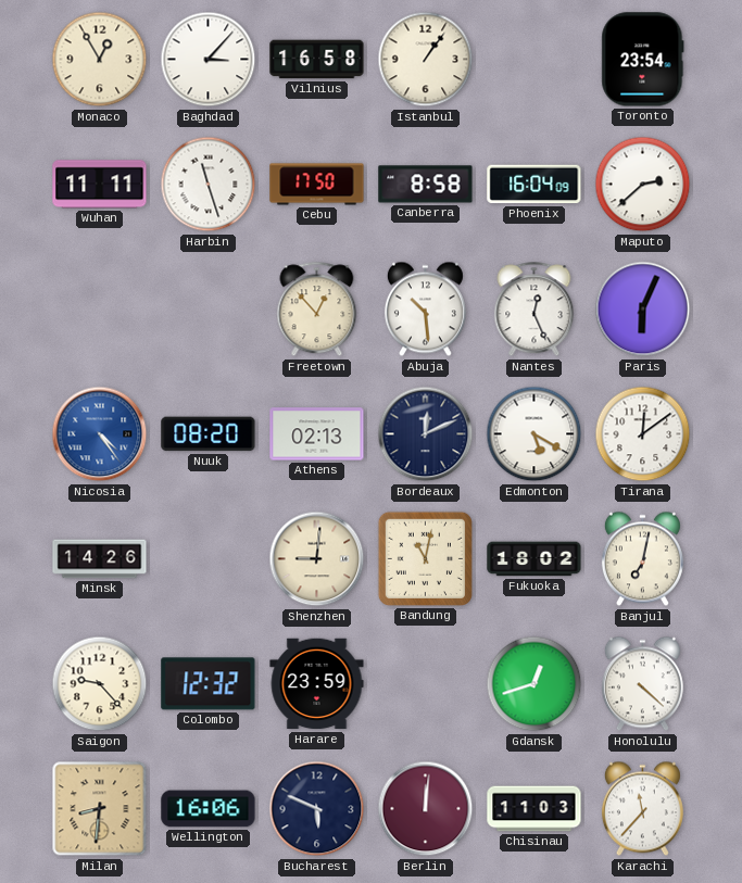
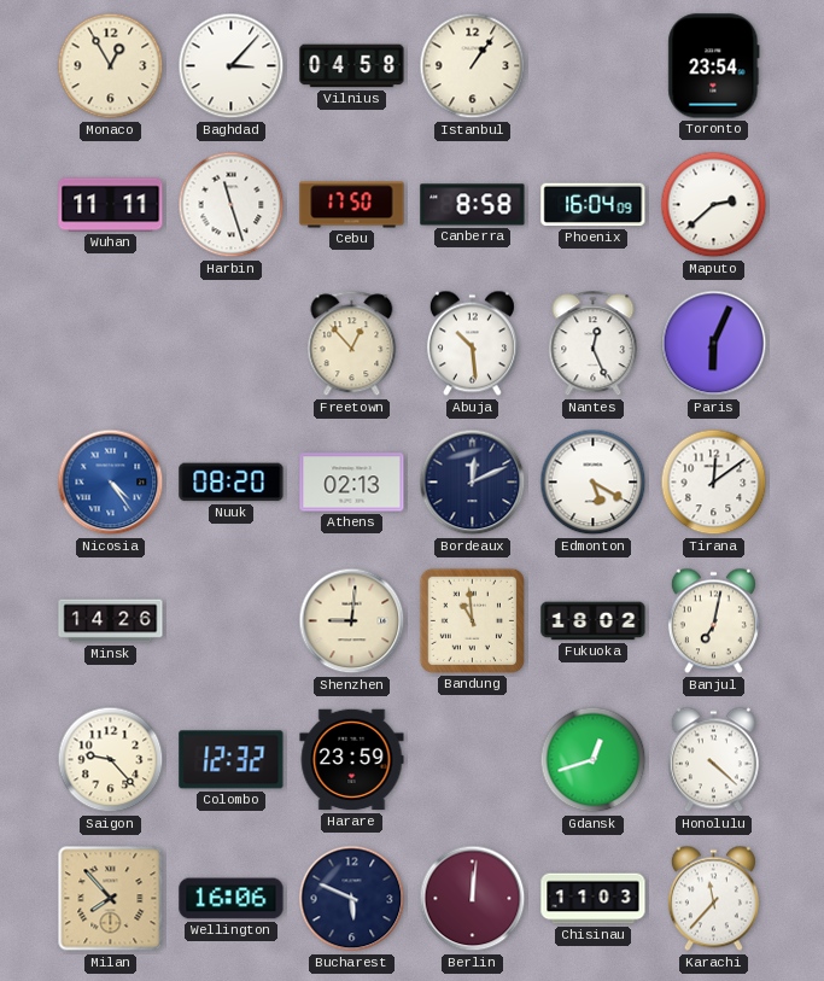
Vilnius: 16:58 -> 04:58 (352, 66)
Bandung: 11:02 -> 10:59 (472, 620)
Milan: 8:31 -> 7:53 (111, 899)
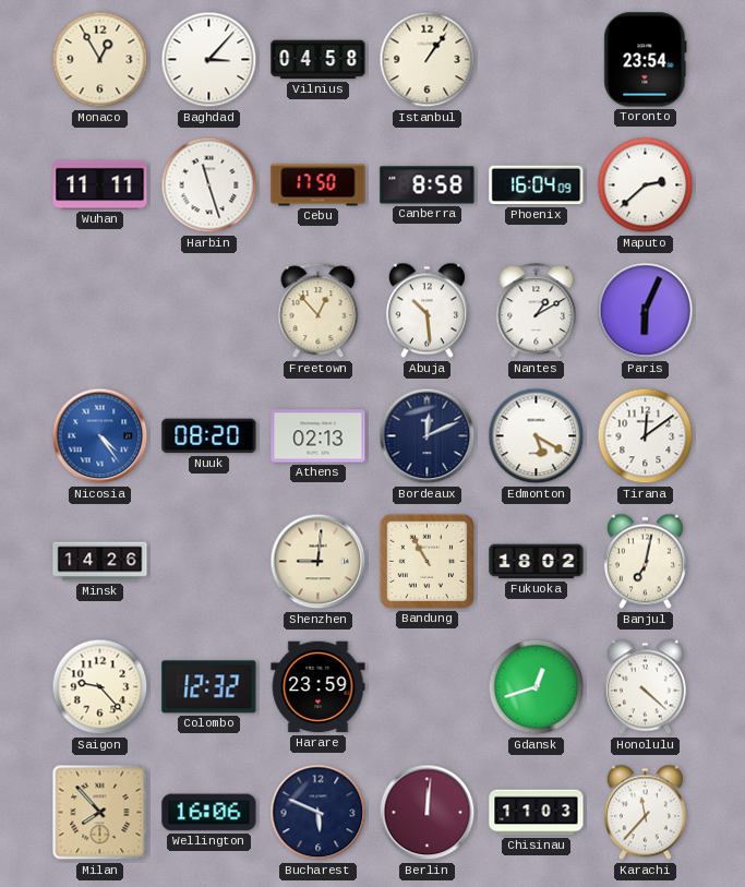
Nantes: 12:26 -> 1:10 (537, 311)
Bandung: 10:59 -> 10:55 (426, 561)
